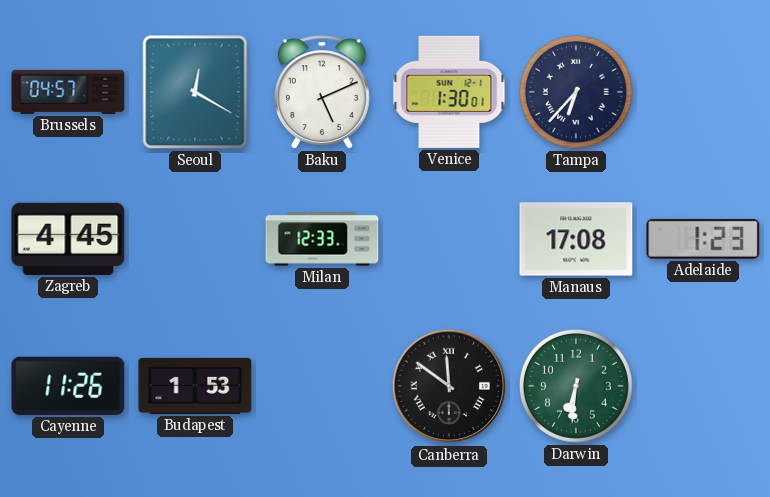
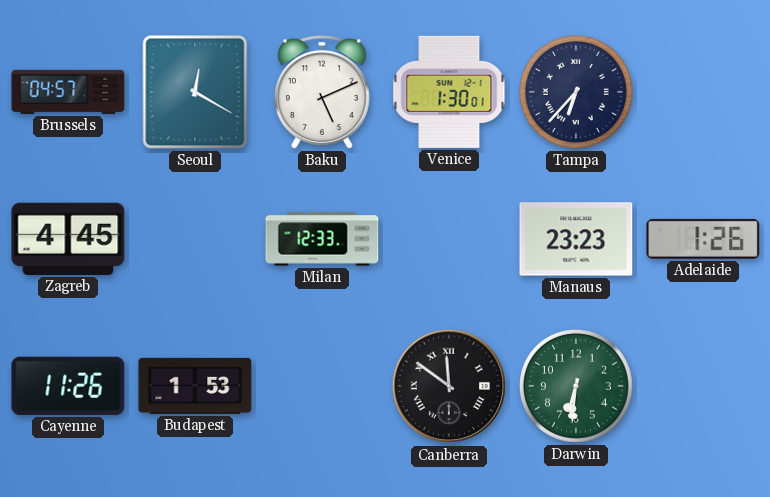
Manaus: 17:08 -> 23:23 (576, 239)
Adelaide: 1:23 -> 1:26 (703, 239)
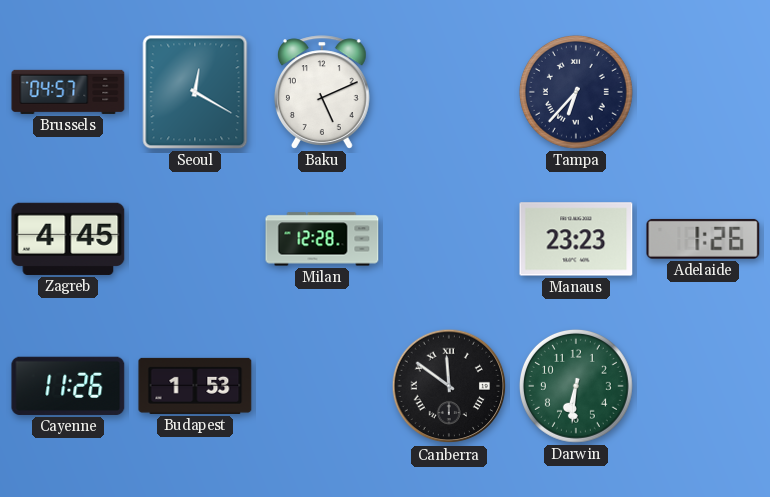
Venice: 1:30 -> none (449, 92)
Milan: 12:33 -> 12:28 (322, 239)
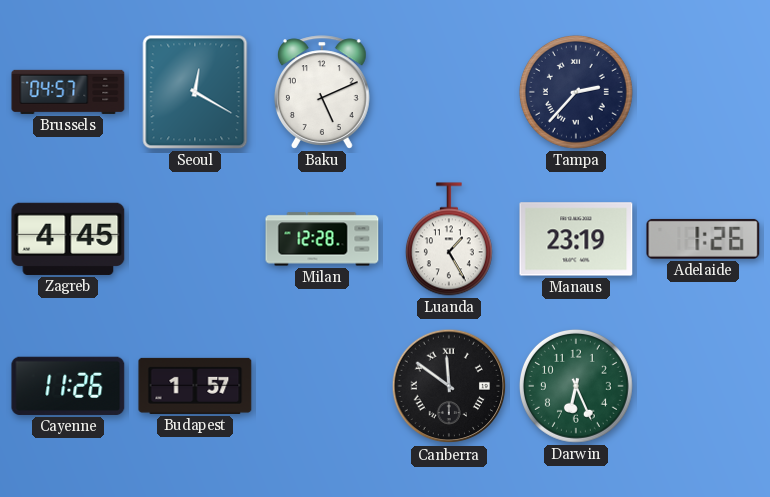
Tampa: 6:37 -> 2:37 (576, 92)
Luanda: none -> 1:25 (449, 239)
Manaus: 23:23 -> 23:19 (576, 239)
Budapest: 1:53 -> 1:57 (195, 386)
Darwin: 6:31 -> 6:26 (576, 386)
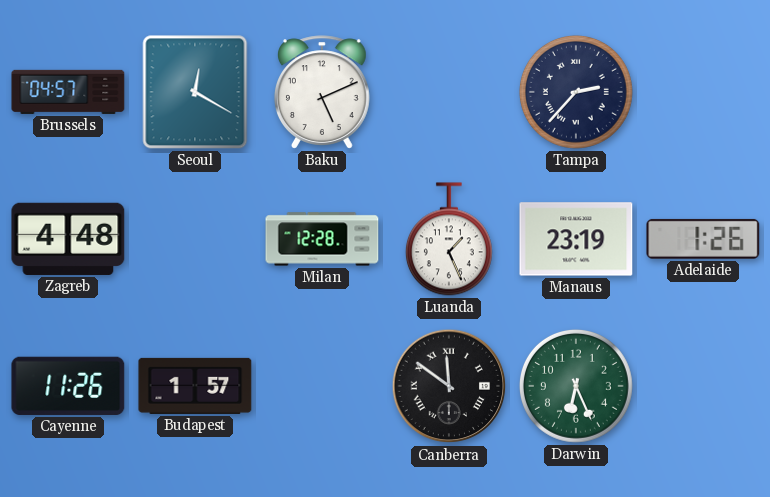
Zagreb: 4:45 -> 4:48 (68, 239)
Luanda: 1:25 -> 1:26 (449, 239)
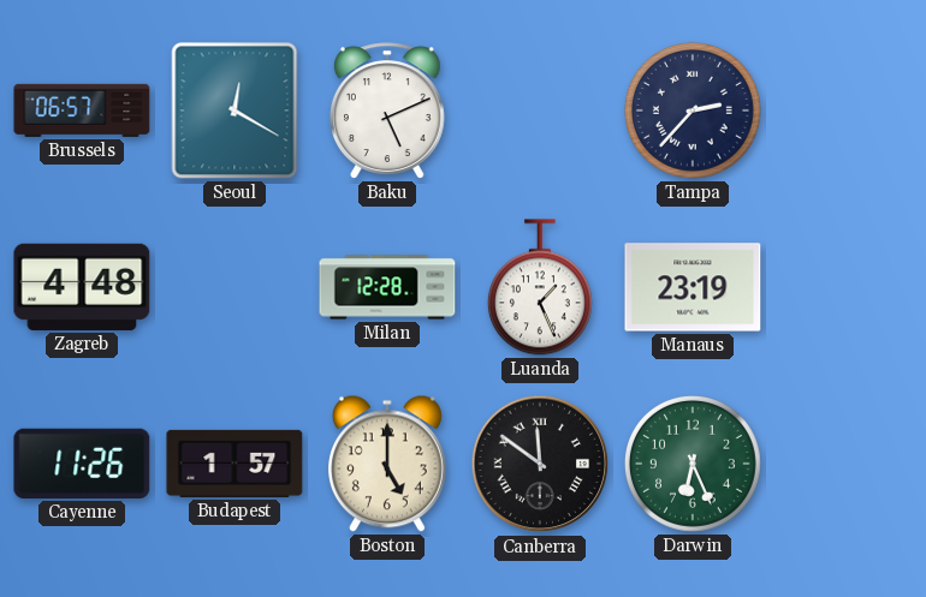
Brussels: 04:57 -> 06:57 (82, 111)
Adelaide: 1:26 -> none (703, 239)
Boston: none -> 5:00 (387, 464)
